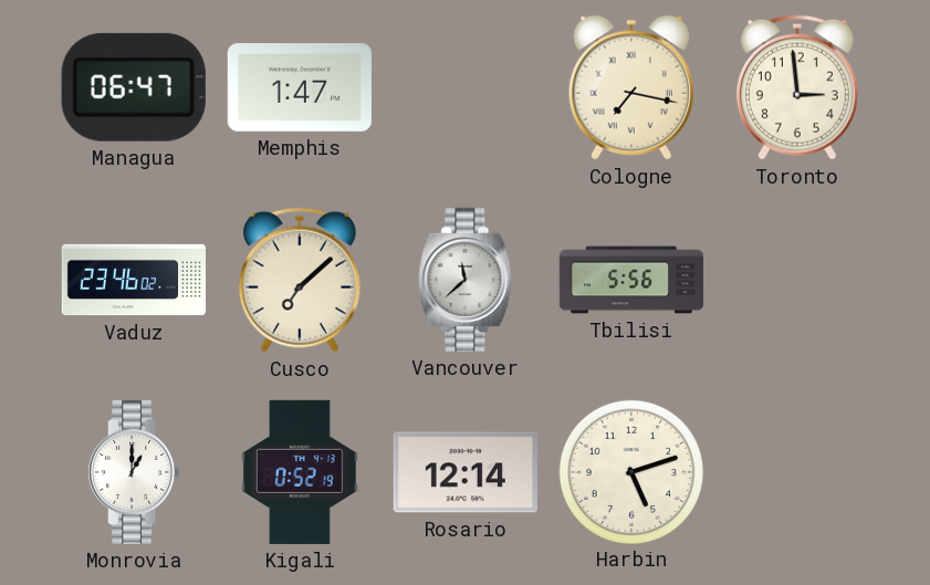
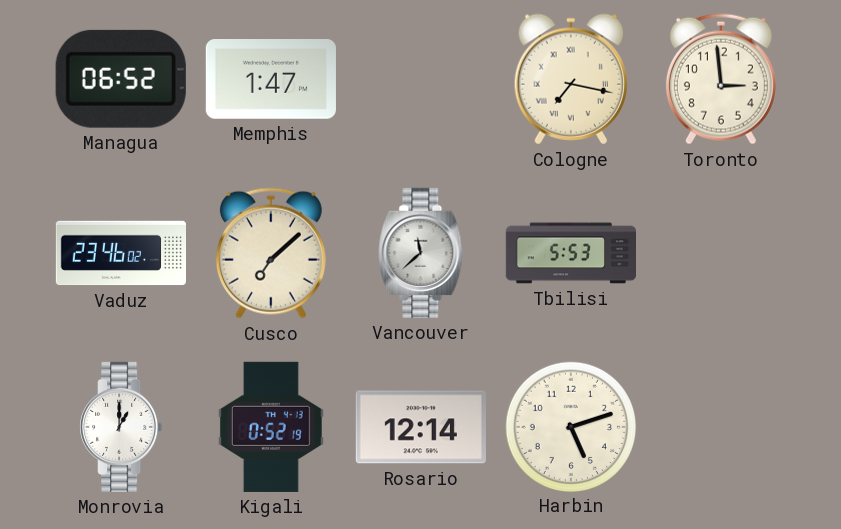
Managua: 06:47 -> 06:52 (121, 79)
Tbilisi: 5:56 -> 5:53 (570, 253)
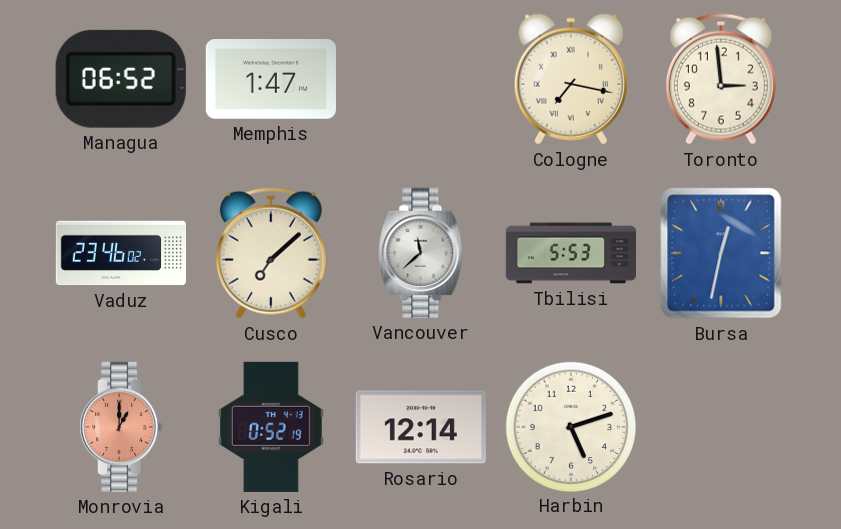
Bursa: none -> 12:32 (721, 253)
Monrovia dial: white -> salmon (121, 427)
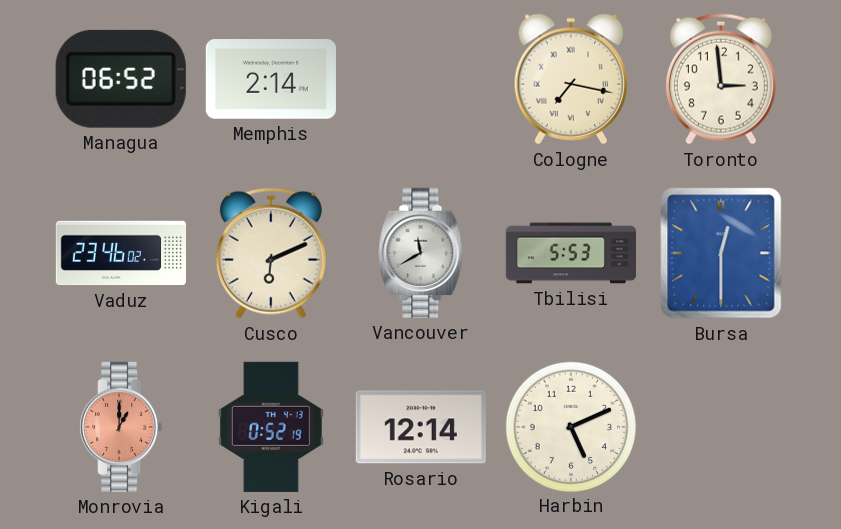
Memphis: 1:47 -> 2:14 (271, 80)
Cusco: 7:08 -> 6:11 (271, 253)
Vancouver: 11:38 -> 11:40 (421, 253)
Bursa: 12:32 -> 12:30 (721, 253)
Harbin: 5:12 -> 5:11 (570, 426)
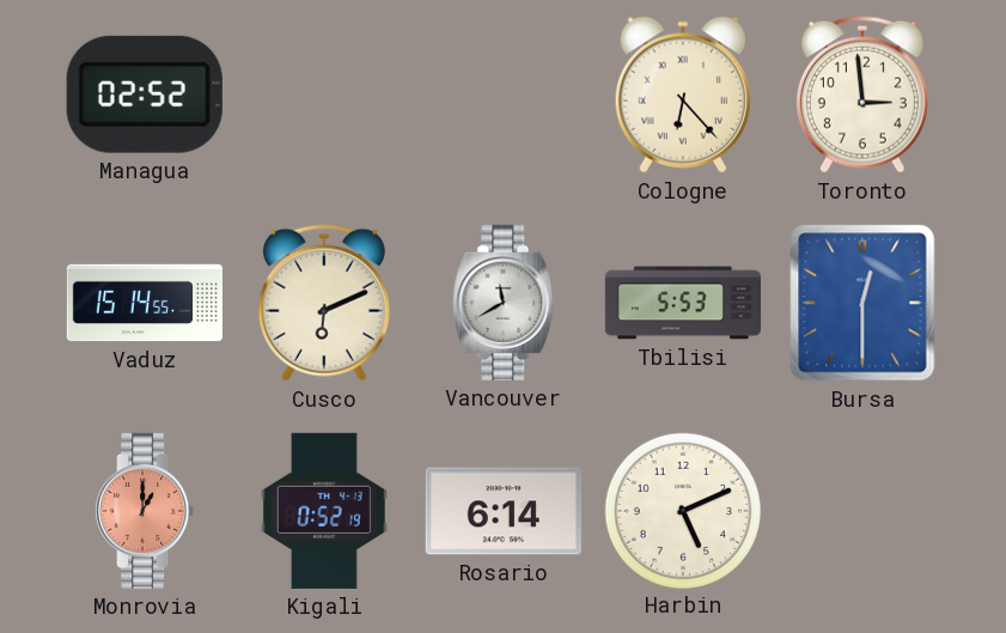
Managua: 06:52 -> 02:52 (145, 95)
Memphis: 2:14 -> none (271, 80)
Cologne: 7:17 -> 6:23 (682, 95)
Vaduz: 23:46 -> 15:14 (144, 303)
Rosario: 12:14 -> 6:14 (504, 511)
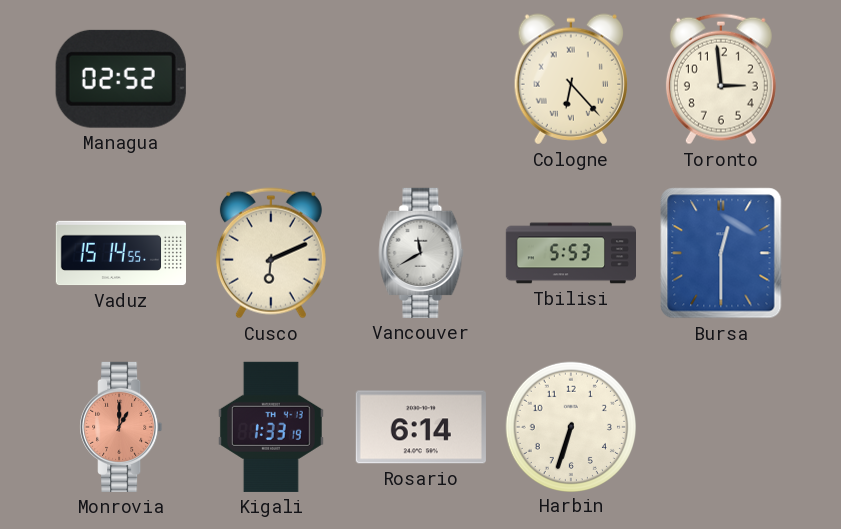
Kigali: 0:52 -> 1:33 (271, 427)
Harbin: 5:11 -> 6:33 (570, 426)
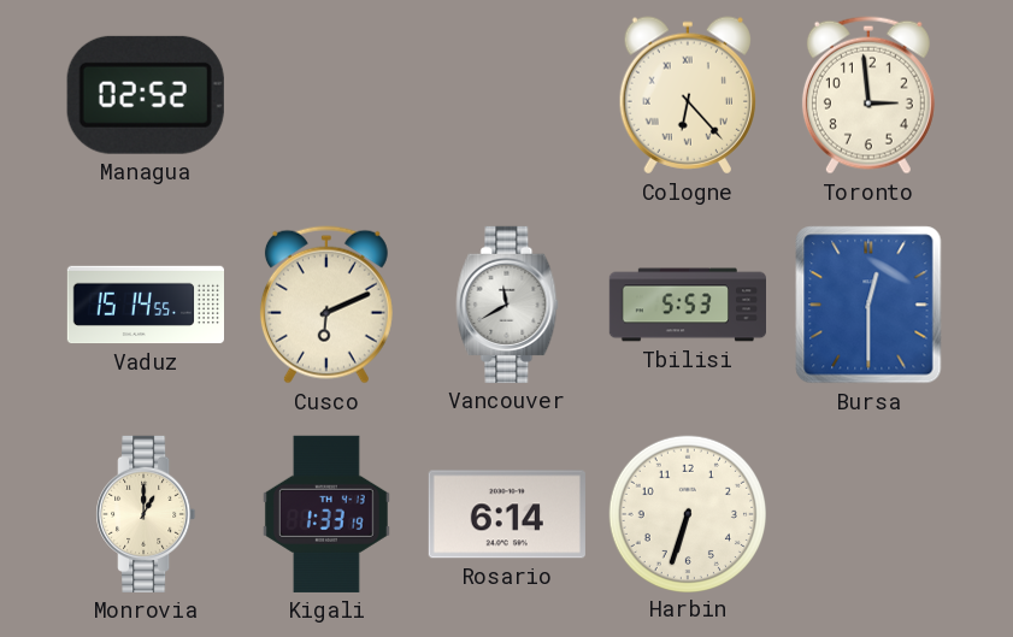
Monrovia dial: salmon -> cream (146, 514)
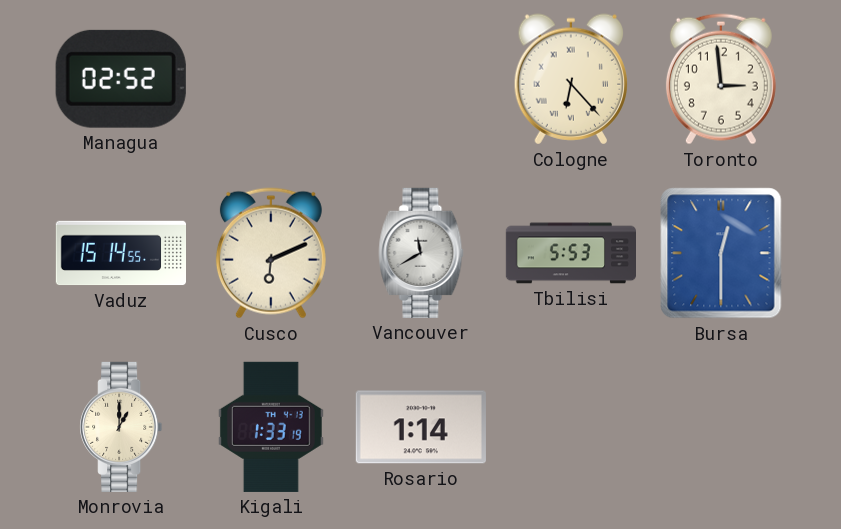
Rosario: 6:14 -> 1:14 (421, 427)
Harbin: 6:33 -> none (687, 513)
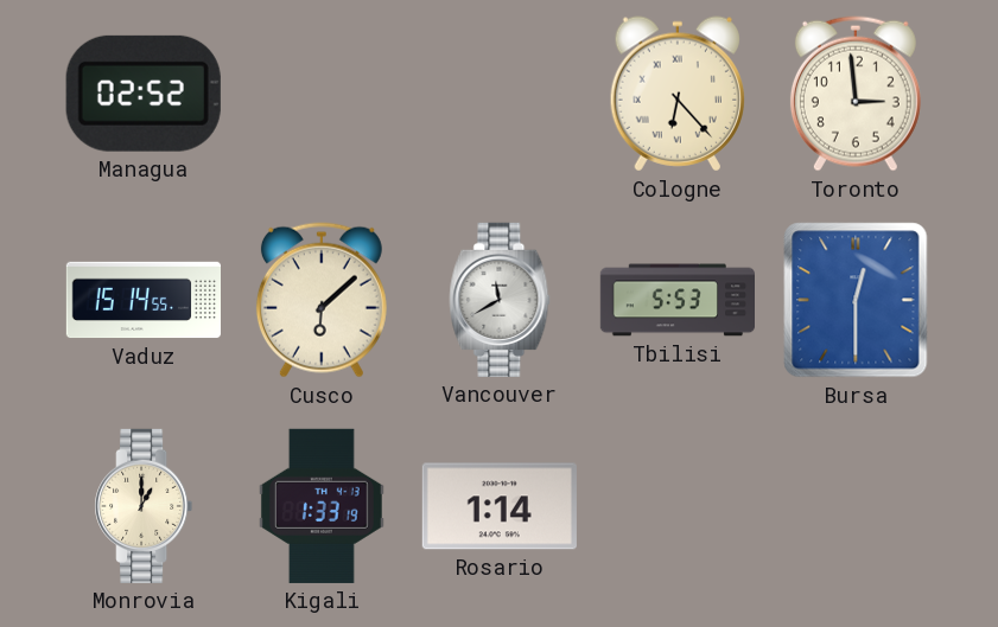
Cusco: 6:11 -> 6:08 (322, 300)
